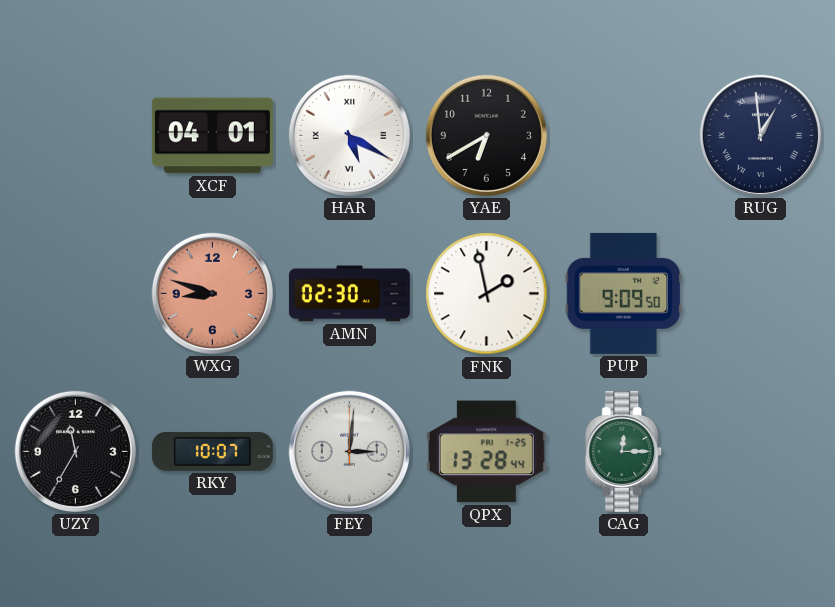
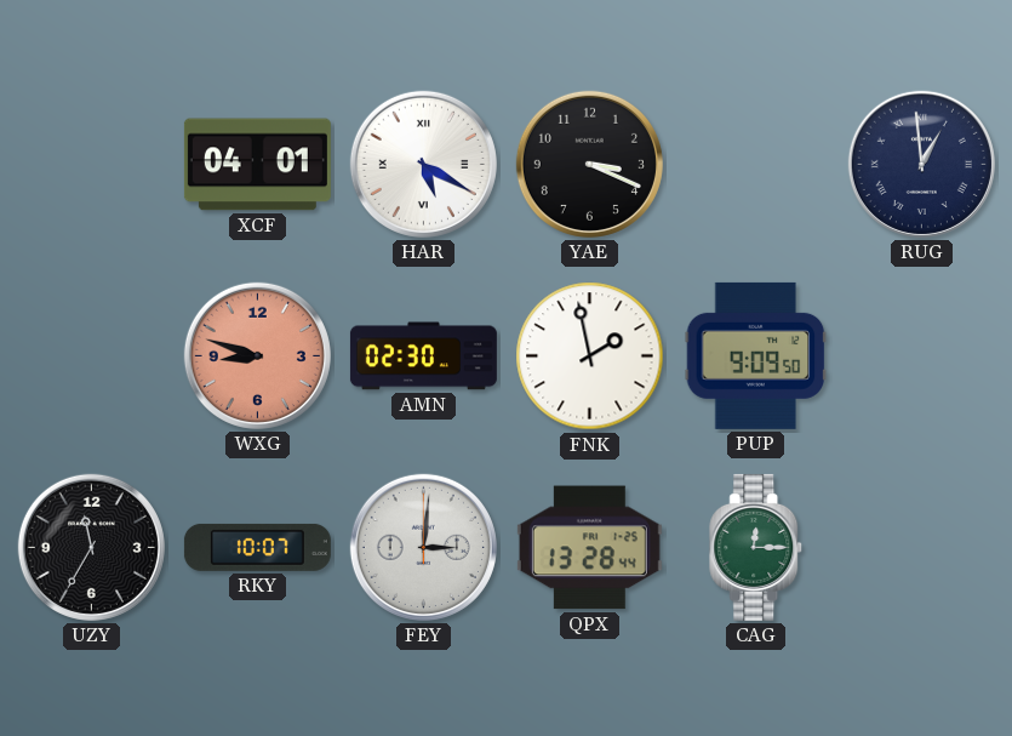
YAE: 6:40 -> 3:19 (589, 164)
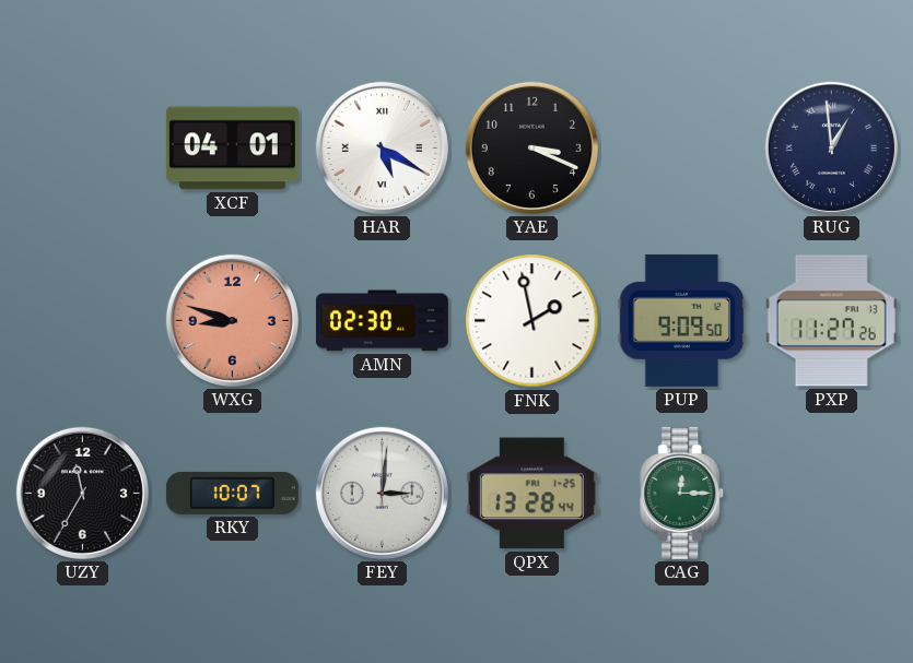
PXP: none -> 11:27 (831, 321)
